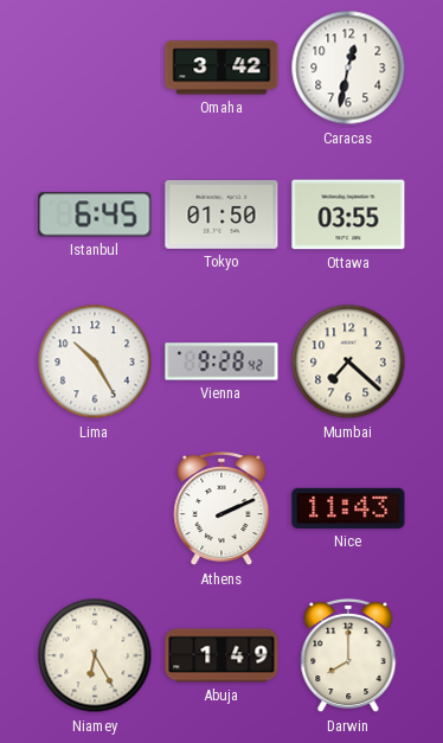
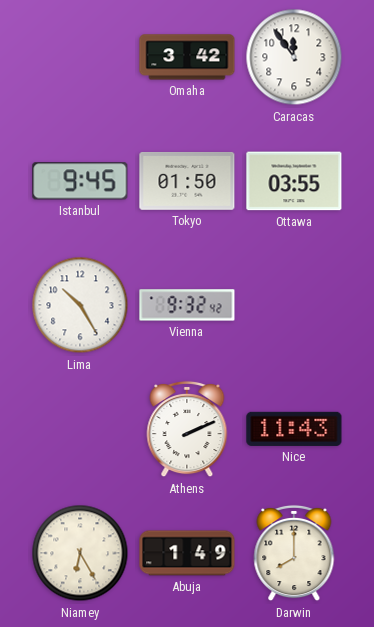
Caracas: 12:32 -> 11:54 (294, 57)
Istanbul: 6:45 -> 9:45 (80, 181)
Vienna: 9:28 -> 9:32 (187, 305)
Mumbai: 7:22 -> none (348, 361)
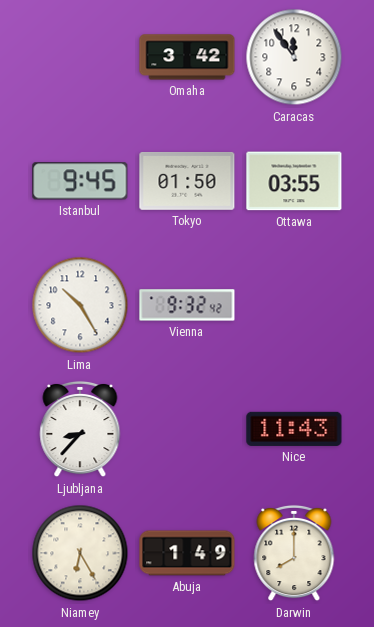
Ljubljana: none -> 8:37 (80, 429)
Athens: 2:11 -> none (187, 429)
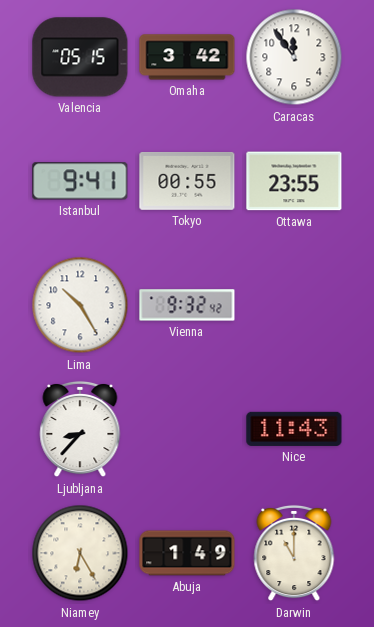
Valencia: none -> 05:15 (80, 57)
Istanbul: 9:45 -> 9:41 (80, 181)
Tokyo: 01:50 -> 00:55 (187, 181)
Ottawa: 03:55 -> 23:55 (294, 181)
Darwin: 8:00 -> 11:00 (294, 553)
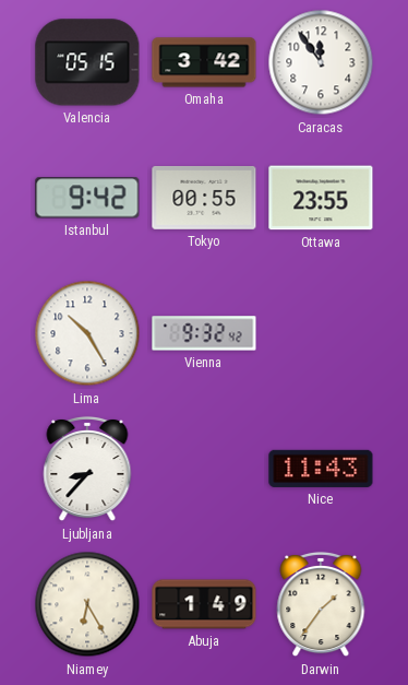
Istanbul: 9:41 -> 9:42 (87, 198)
Darwin: 11:00 -> 1:36 (321, 604)
